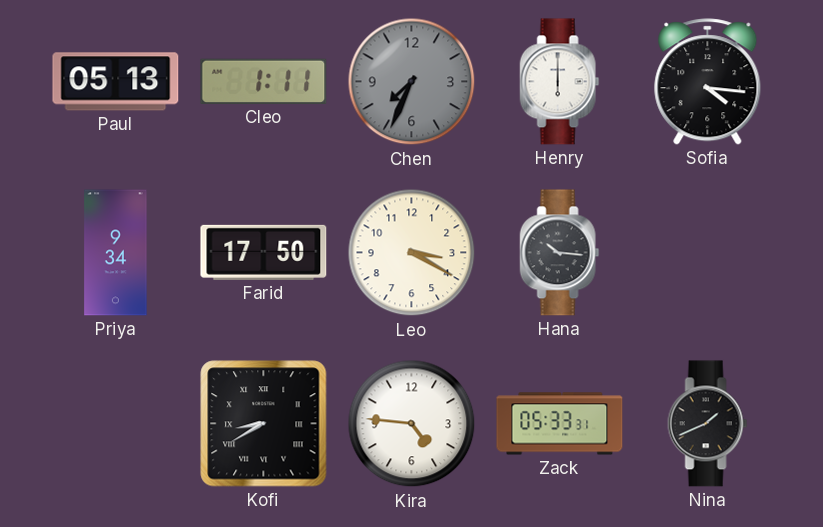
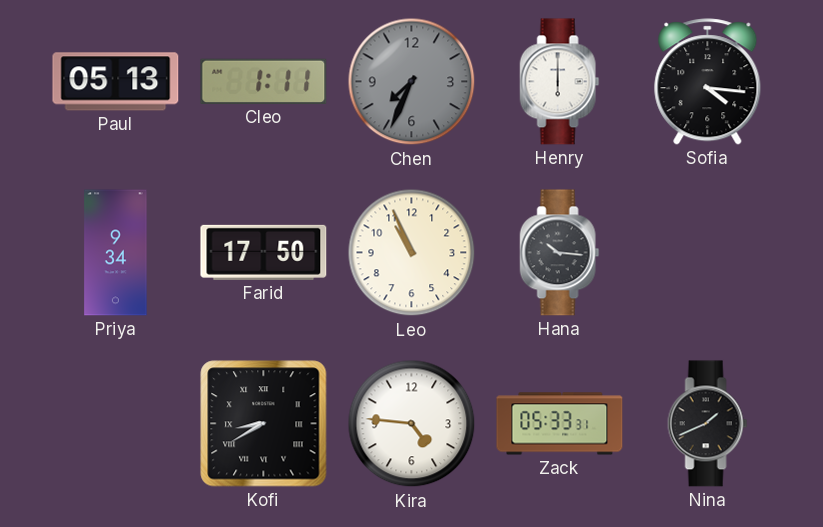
Leo: 3:20 -> 10:56 (412, 253)
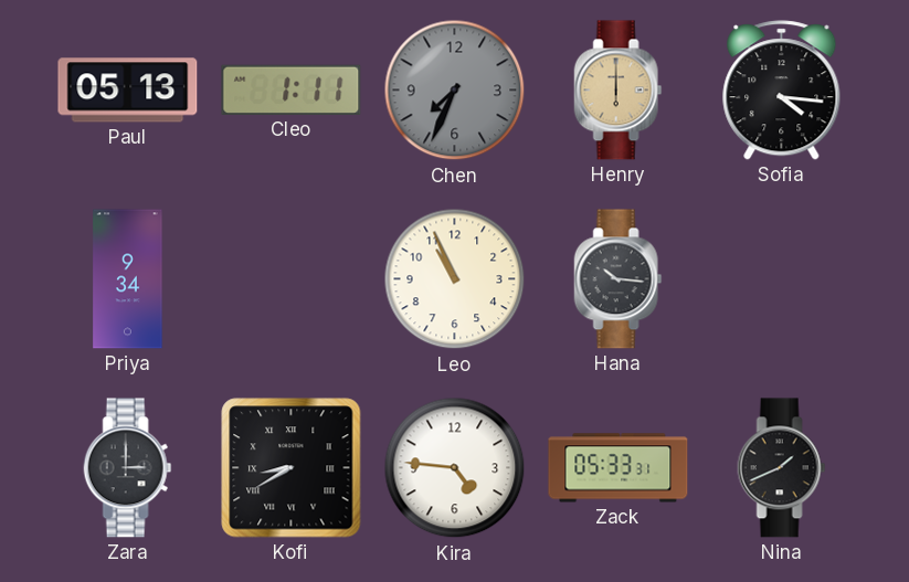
Henry dial: white -> champagne (619, 91)
Farid: 17:50 -> none (264, 252)
Zara: none -> 3:00 (128, 468)
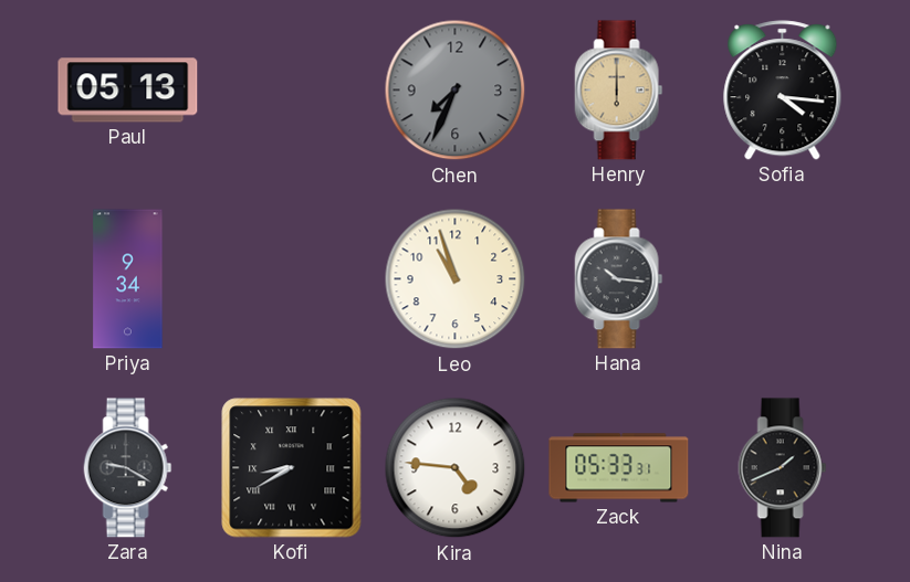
Cleo: 1:11 -> none (292, 89)
Leo: 10:56 -> 10:57 (456, 279)
Zara: 3:00 -> 9:20 (128, 468)
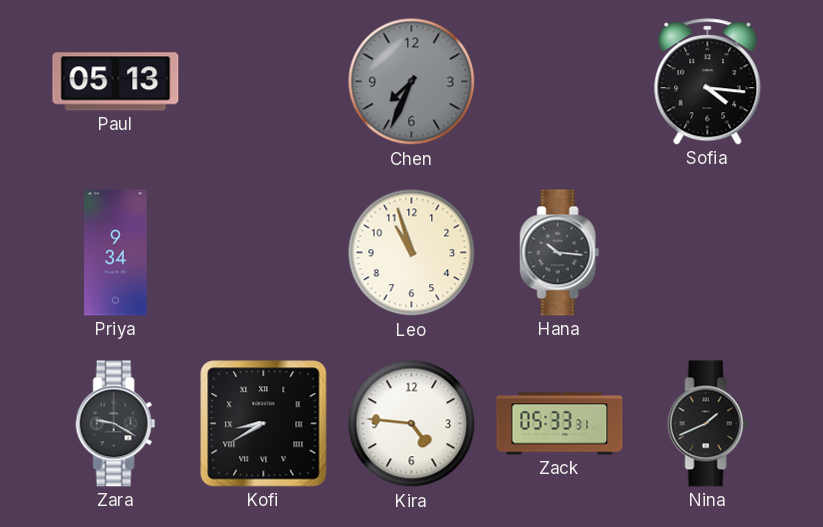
Henry: 6:00 -> none (619, 91)
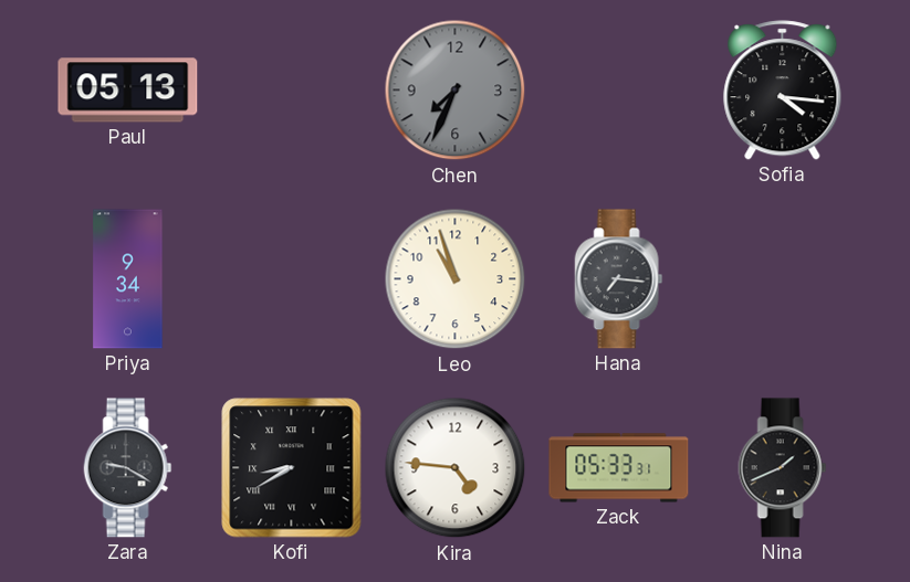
Hana: 10:16 -> 7:16 (619, 279)
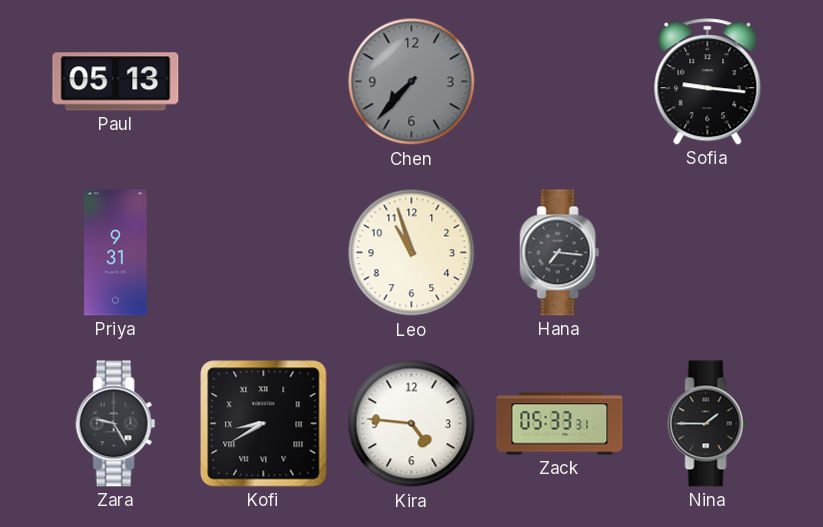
Chen: 7:34 -> 7:37 (412, 82)
Sofia: 4:16 -> 9:16 (708, 82)
Priya: 9:34 -> 9:31 (116, 253)
Zara: 9:20 -> 9:25 (116, 424)
Nina: 1:41 -> 1:45 (708, 424)
